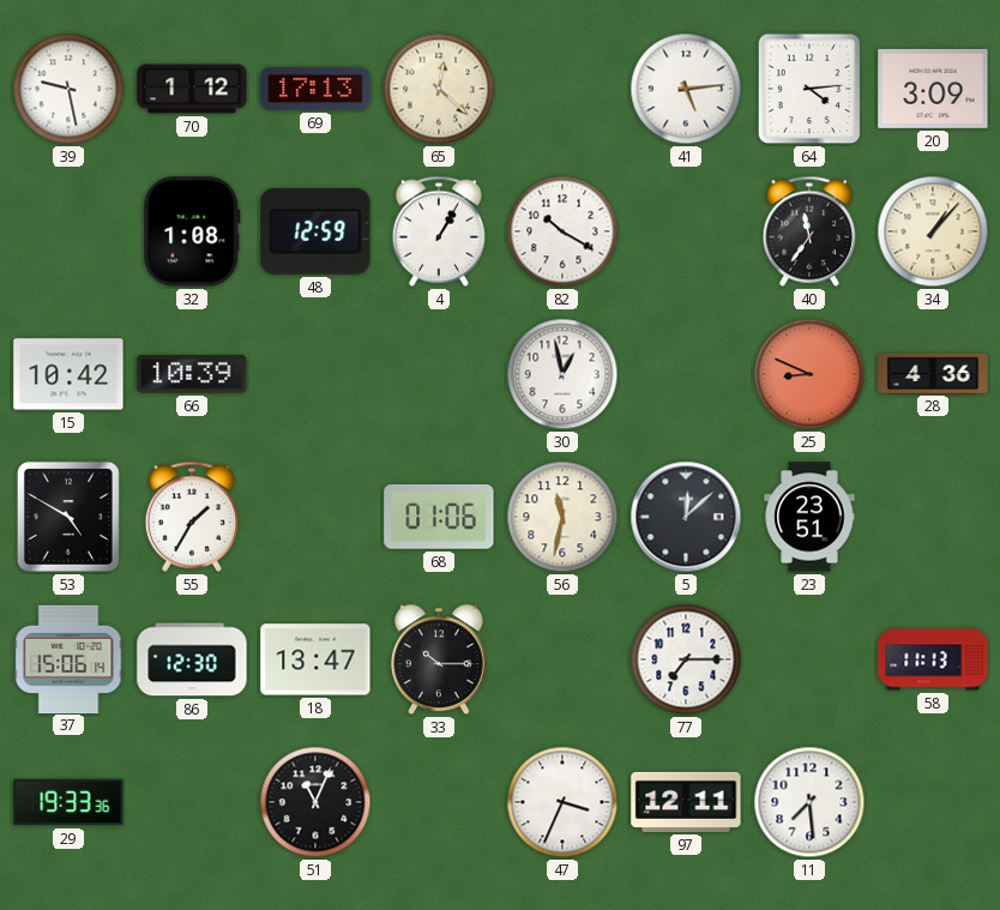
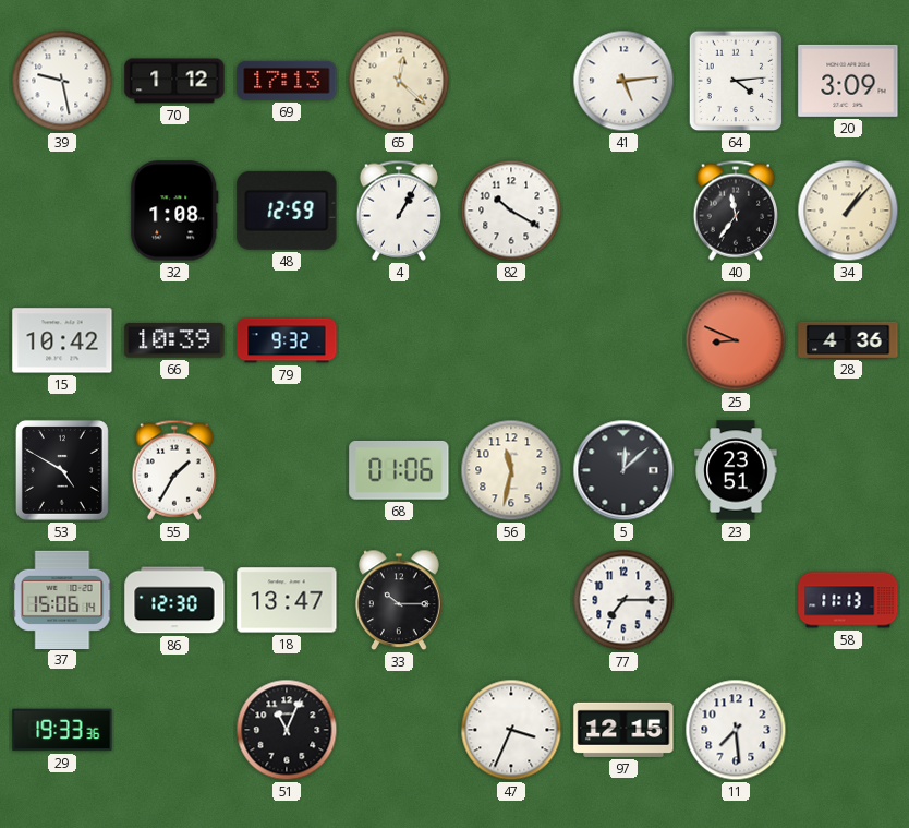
79: none -> 9:32 (287, 340)
30: 12:58 -> none (562, 374)
97: 12:11 -> 12:15 (623, 730)
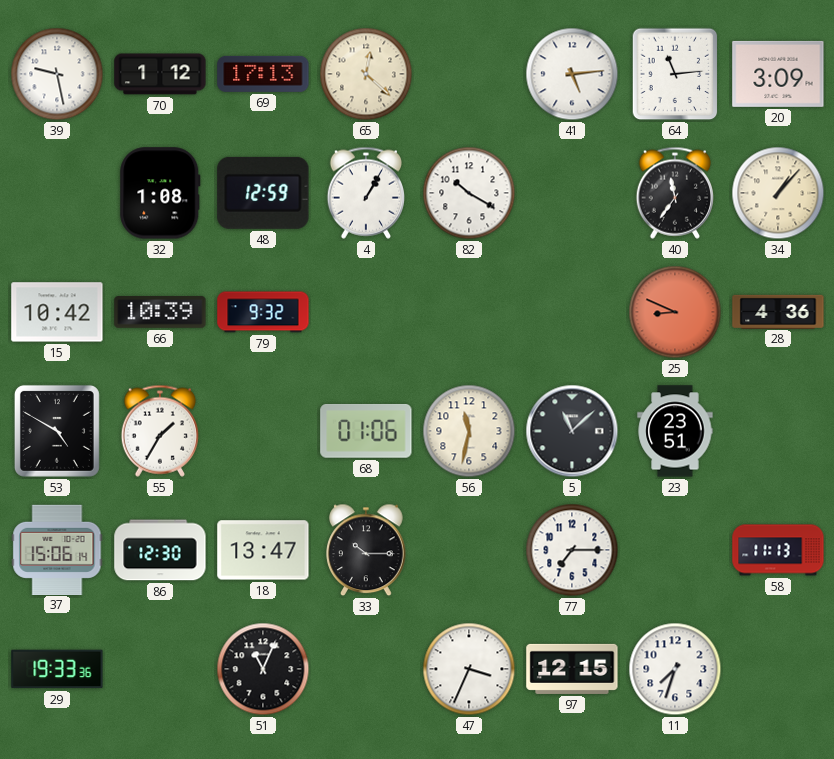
64: 4:14 -> 11:14 (675, 74)
5: 12:08 -> 11:08 (572, 431)
11: 7:29 -> 7:33 (675, 669)
